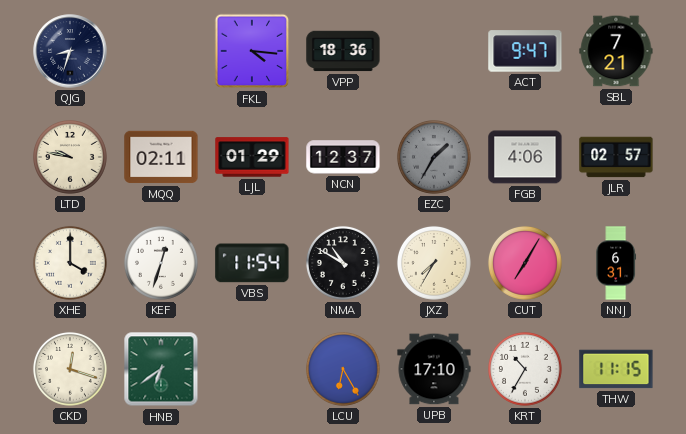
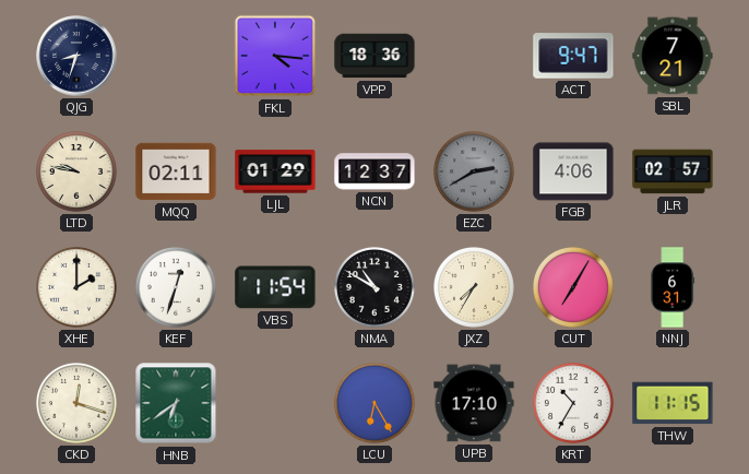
EZC: 1:35 -> 2:40 (474, 171)
XHE: 4:00 -> 2:00 (76, 287)
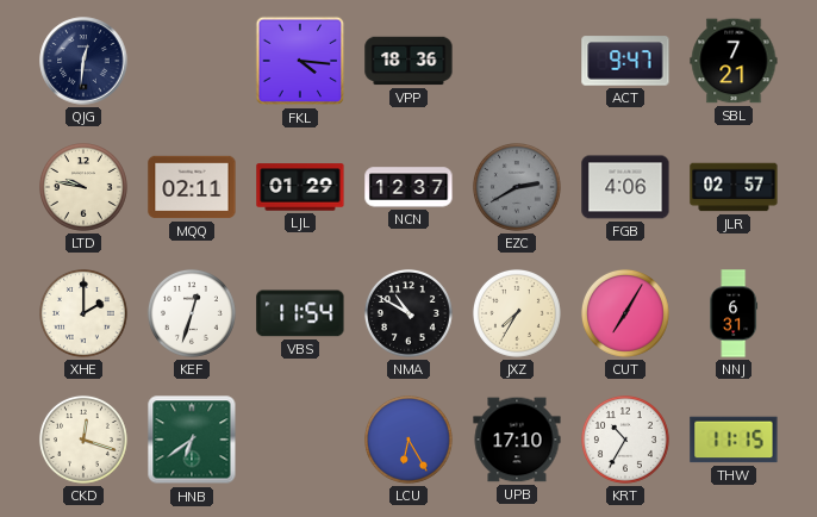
QJG: 8:33 -> 12:31 (83, 61)
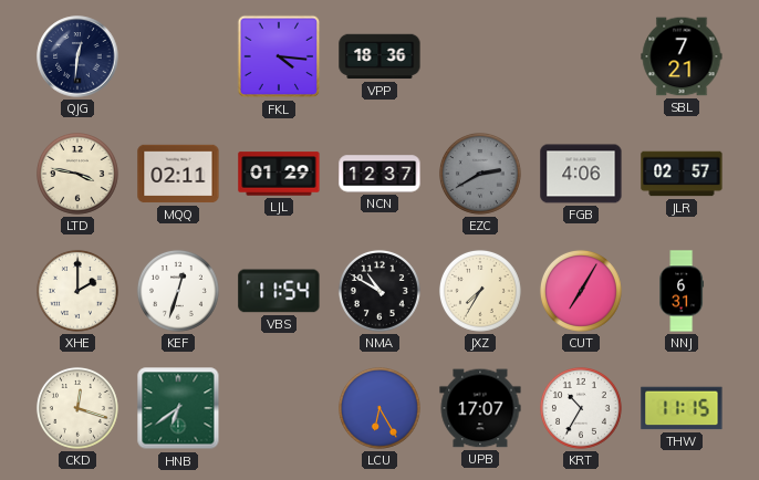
ACT: 9:47 -> none (625, 61)
LTD: 9:47 -> 3:47 (77, 174)
UPB: 17:10 -> 17:07 (480, 408)
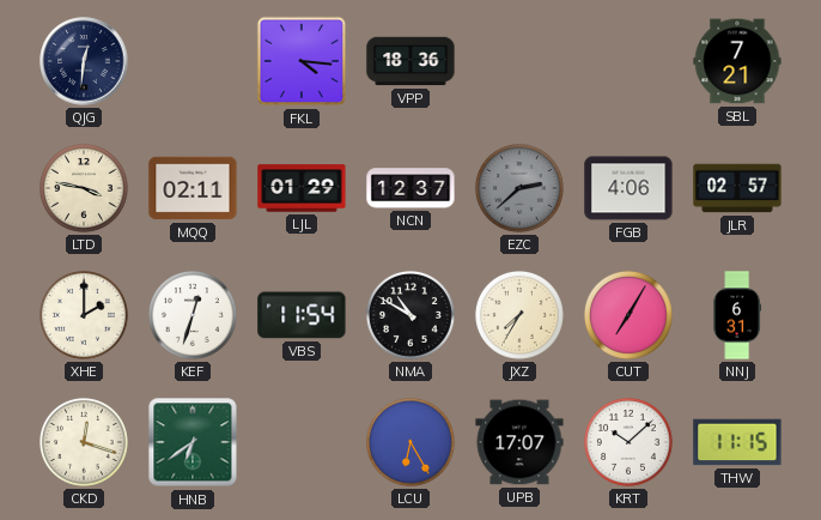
EZC: 2:40 -> 2:38 (519, 188)
KRT: 10:35 -> 10:08 (628, 442)
